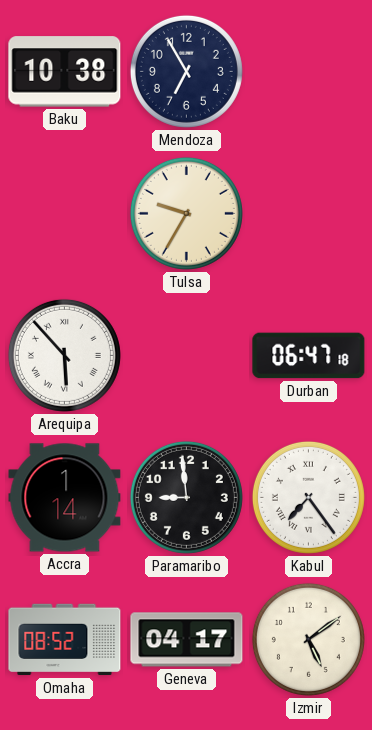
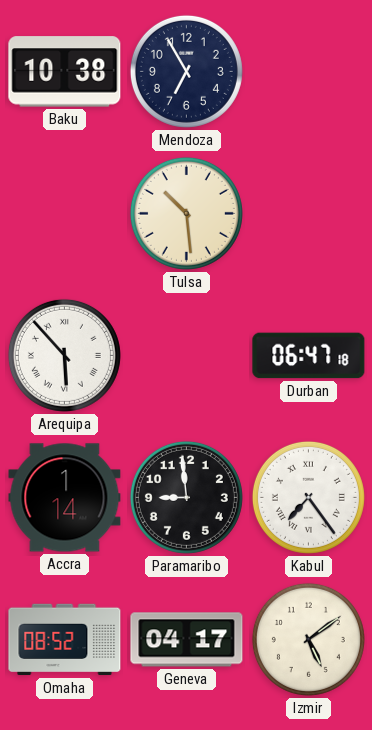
Tulsa: 9:35 -> 10:29 (186, 213)
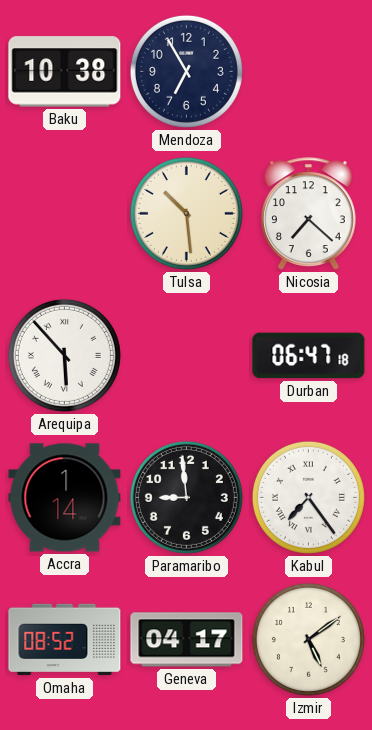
Nicosia: none -> 7:22 (308, 214)
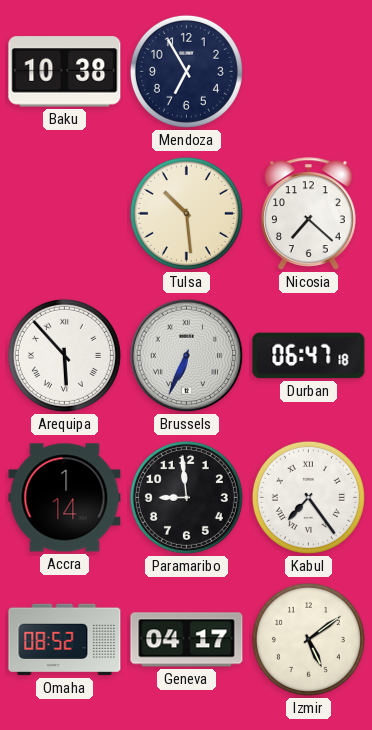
Brussels: none -> 6:34 (187, 356)
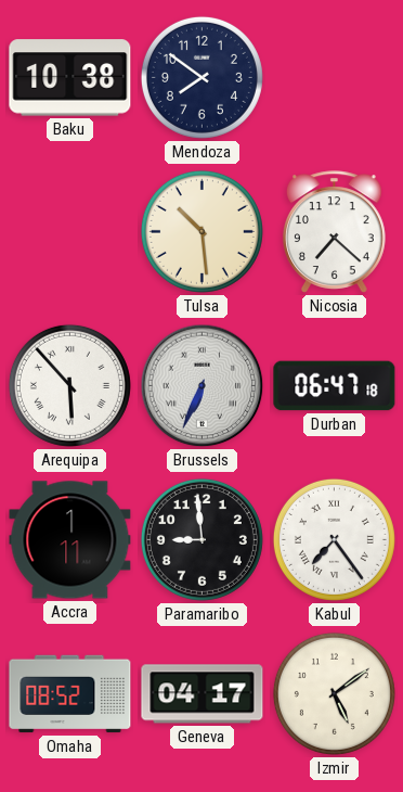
Mendoza: 6:55 -> 7:51 (201, 77)
Accra: 1:14 -> 1:11 (70, 540)
